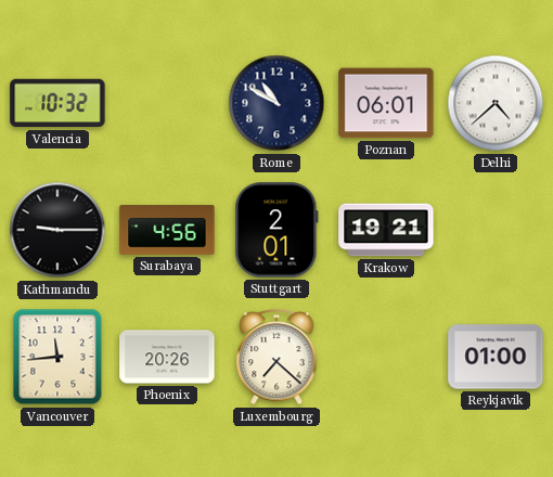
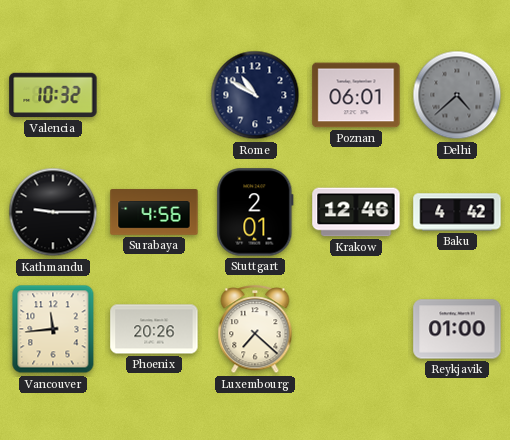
Delhi dial: white -> grey (457, 95)
Krakow: 19:21 -> 12:46 (356, 212)
Baku: none -> 4:42 (457, 212)
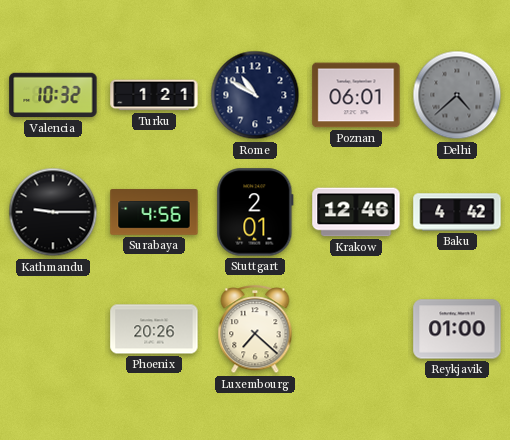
Turku: none -> 1:21 (154, 95)
Vancouver: 11:44 -> none (53, 329)
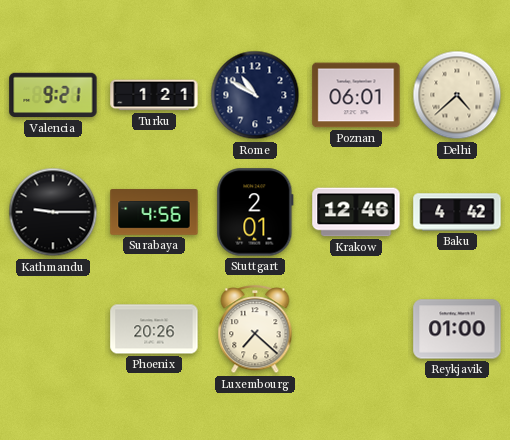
Valencia: 10:32 -> 9:21 (53, 95)
Delhi dial: grey -> cream (457, 95)
